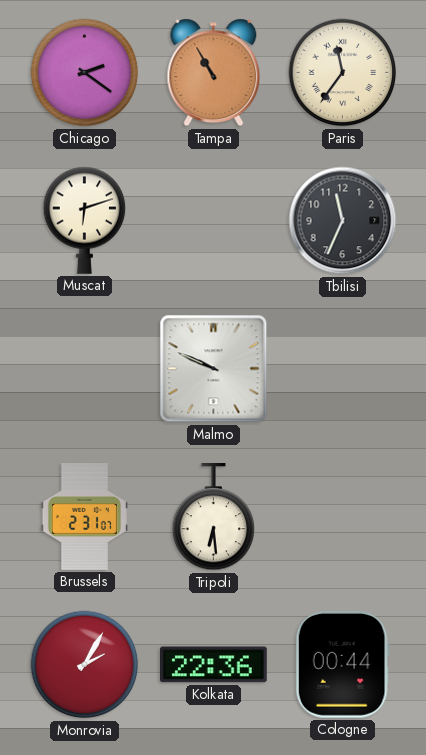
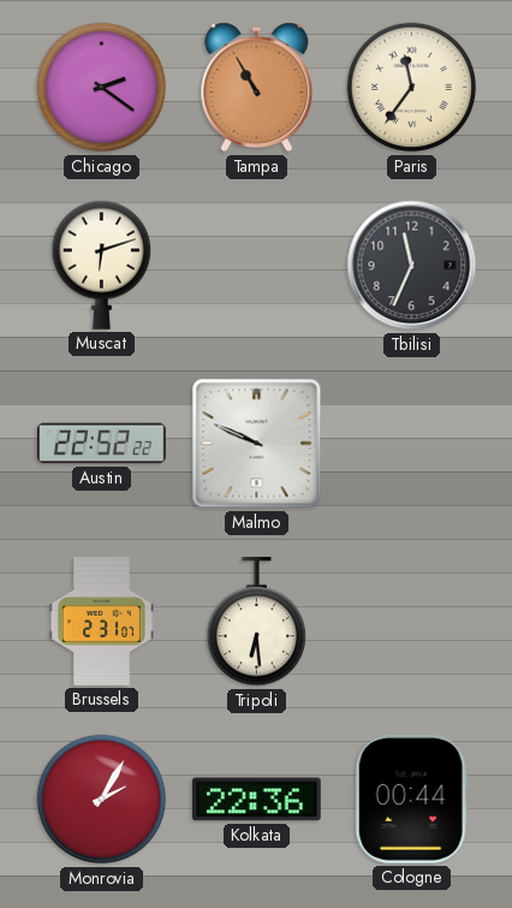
Austin: none -> 22:52 (102, 444)
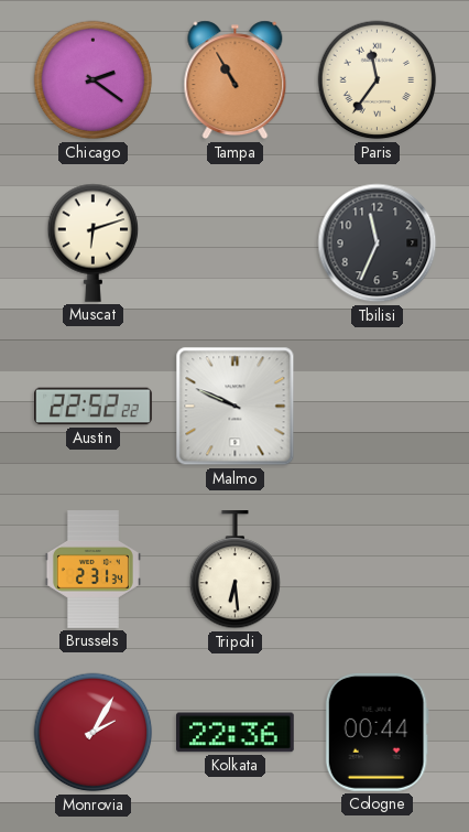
Brussels: 2:31:07 -> 2:31:34 (92, 570)
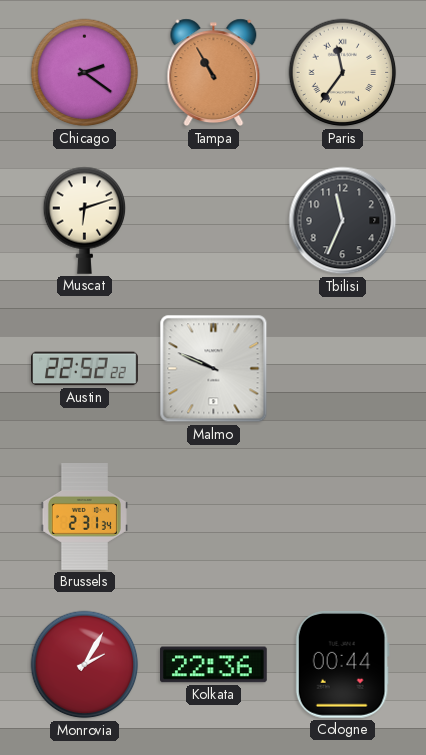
Tripoli: 6:29 -> none (236, 571)
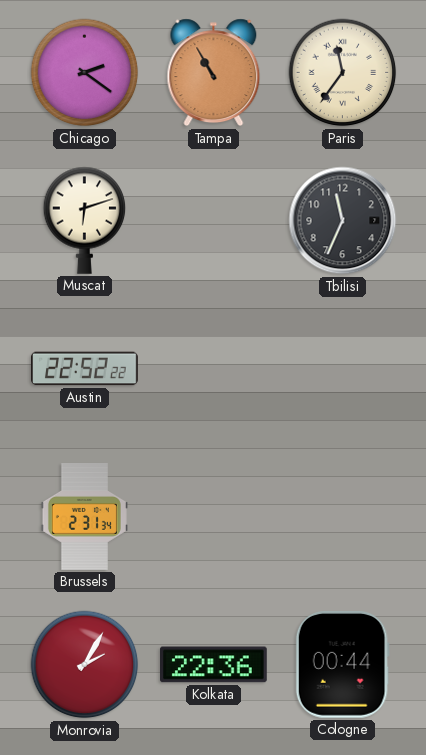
Malmo: 9:49 -> none (214, 369)
